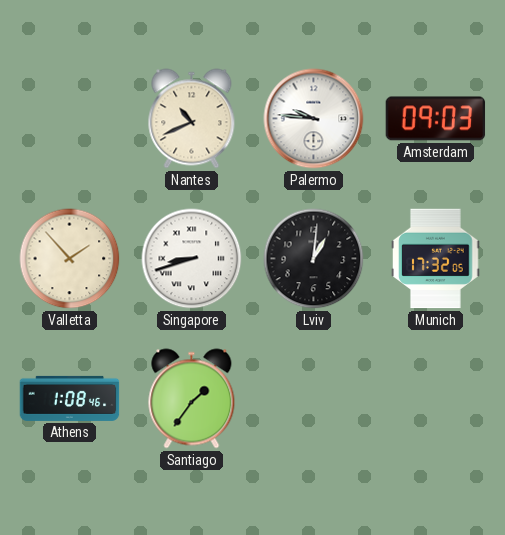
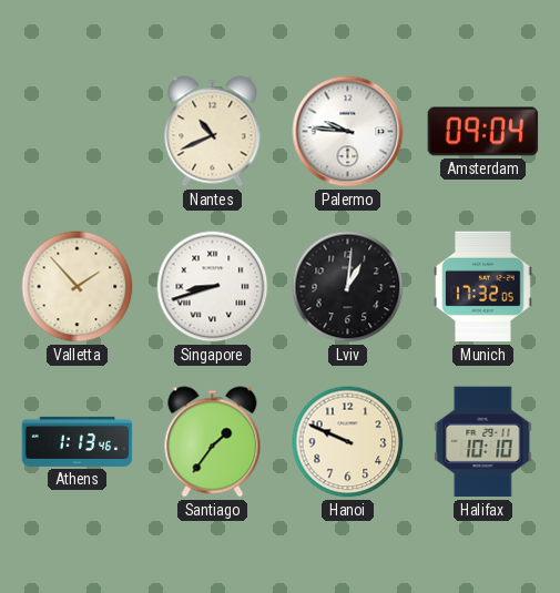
Amsterdam: 09:03 -> 09:04 (483, 132)
Athens: 1:08 -> 1:13 (78, 441)
Hanoi: none -> 9:49 (348, 442)
Halifax: none -> 10:10 (483, 442)
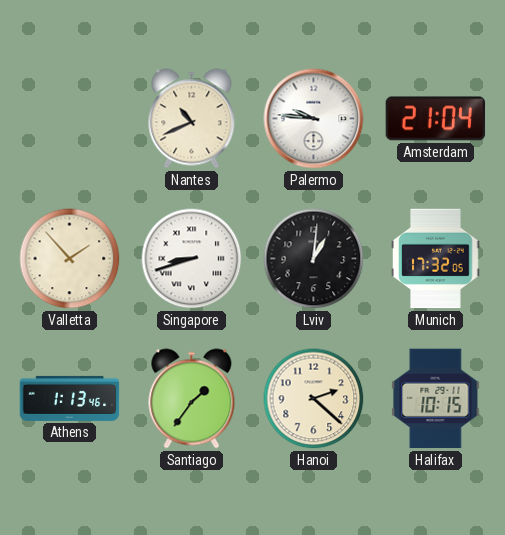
Amsterdam: 09:04 -> 21:04 (436, 119)
Hanoi: 9:49 -> 2:22 (314, 399)
Halifax: 10:10 -> 10:15 (436, 399)
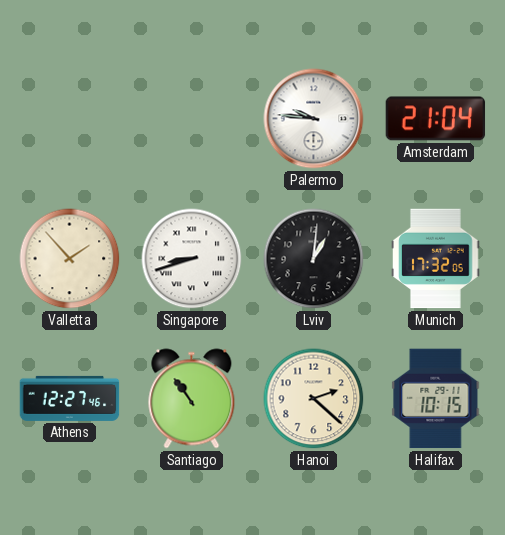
Nantes: 10:41 -> none (192, 119)
Athens: 1:13 -> 12:27 (70, 398)
Santiago: 1:36 -> 10:54 (192, 399)
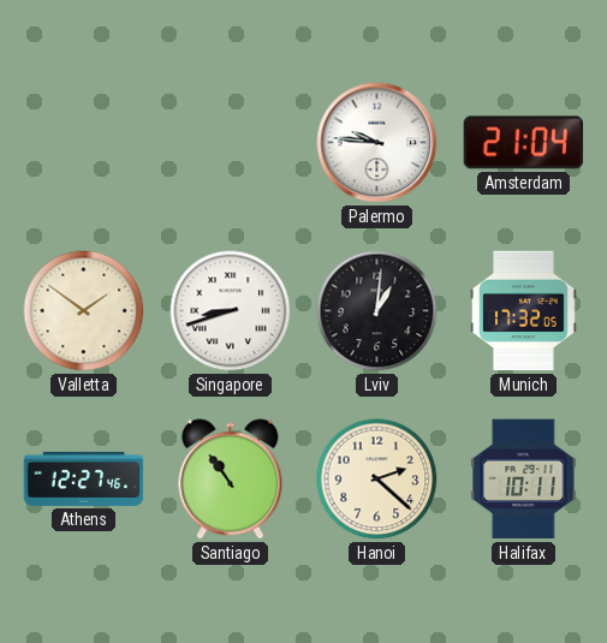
Valletta: 1:53 -> 1:51 (84, 311)
Halifax: 10:15 -> 10:11 (524, 480)
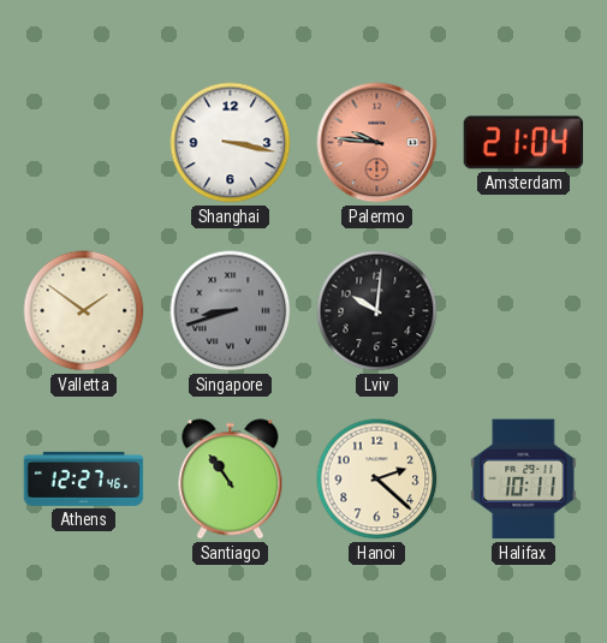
Shanghai: none -> 3:17 (231, 143)
Palermo dial: white -> salmon (377, 143)
Singapore dial: white -> grey (231, 311)
Lviv: 1:01 -> 10:01 (377, 311)
Munich: 17:32 -> none (524, 311)
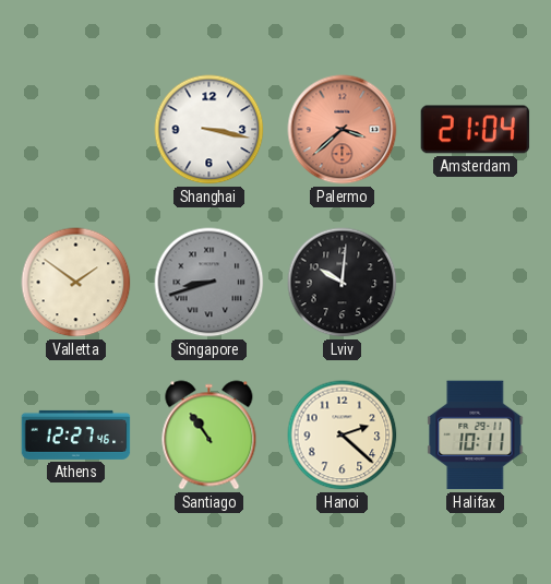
Palermo: 9:46 -> 3:38 (343, 130)
